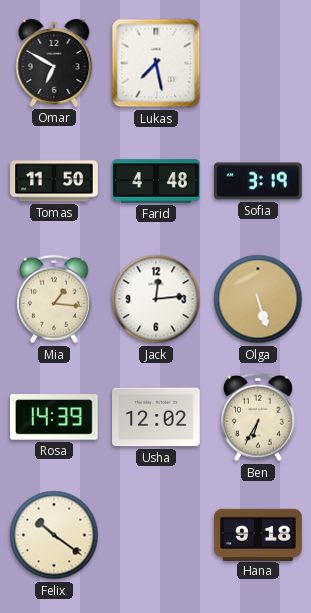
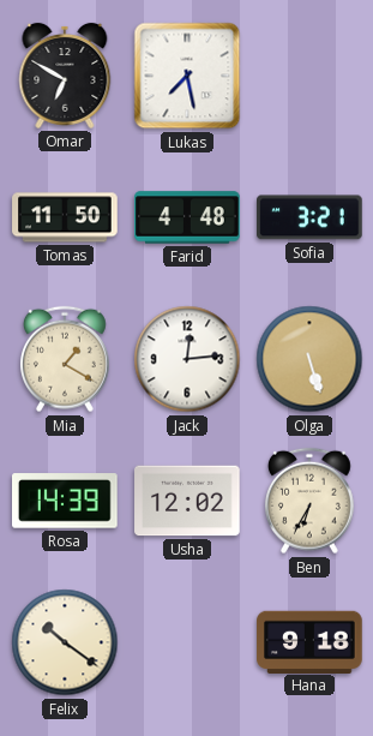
Sofia: 3:19 -> 3:21 (311, 217)
Mia: 1:16 -> 1:20 (65, 359)
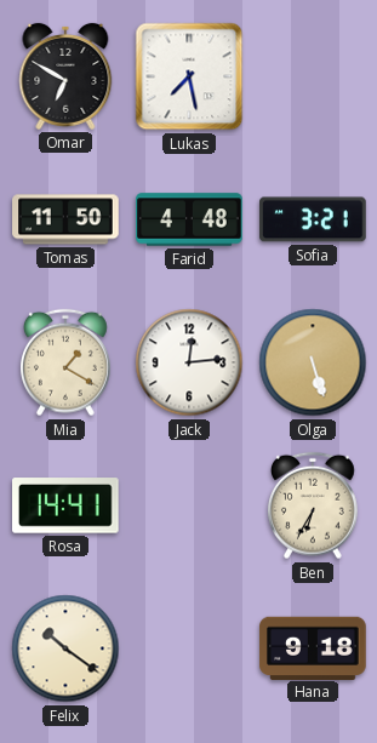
Rosa: 14:39 -> 14:41 (67, 505)
Usha: 12:02 -> none (187, 501)
